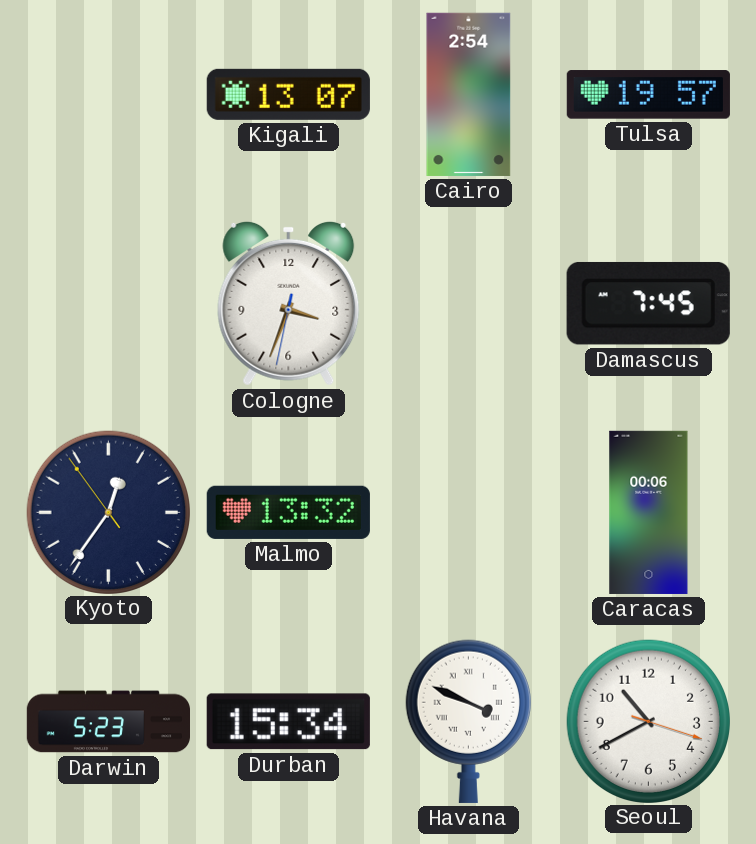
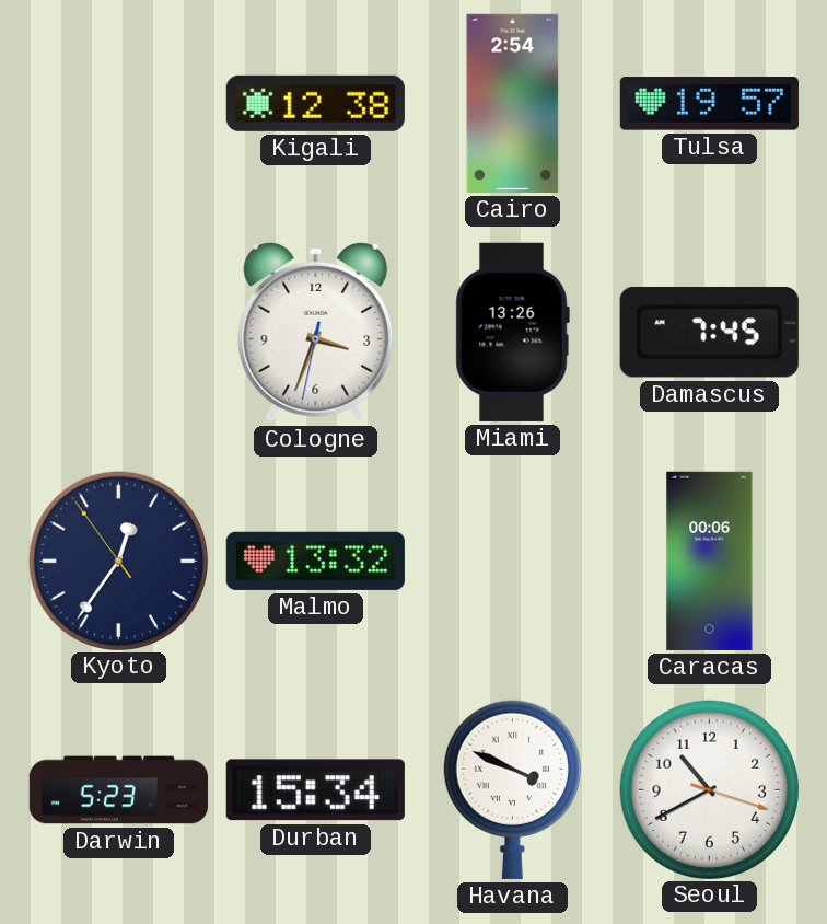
Kigali: 13:07 -> 12:38 (315, 103)
Miami: none -> 13:26 (512, 332)
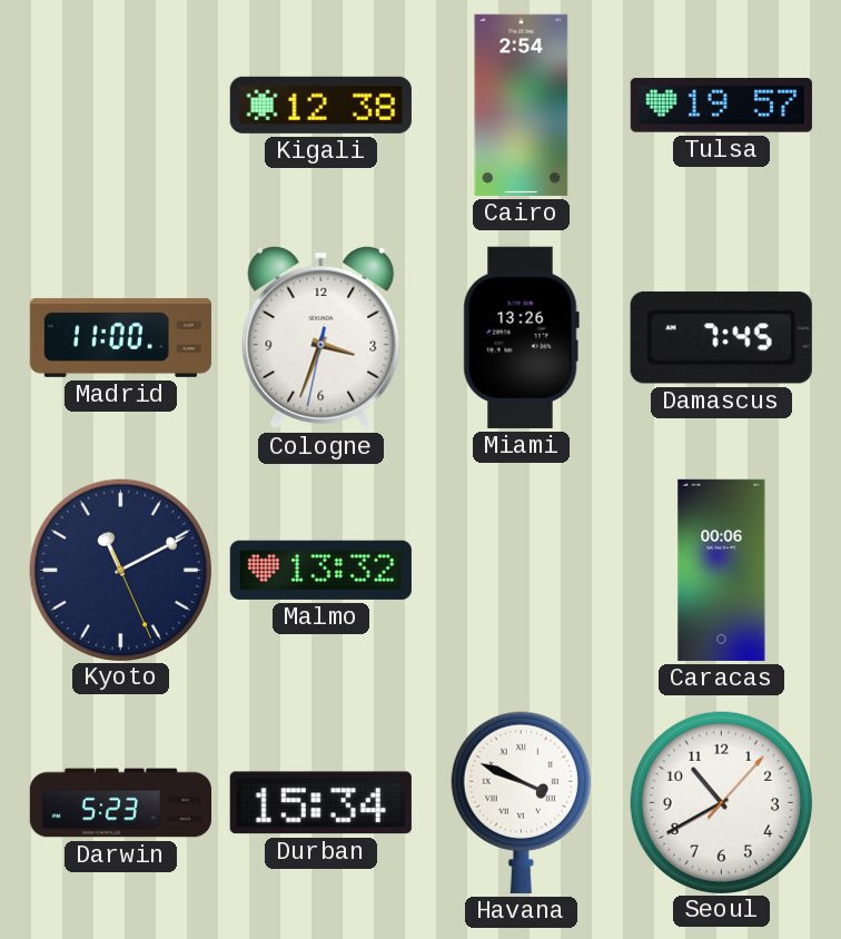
Madrid: none -> 11:00 (120, 337)
Kyoto: 12:35 -> 11:10 (120, 570)
Seoul: 10:40:18 -> 10:40:07 (721, 802)
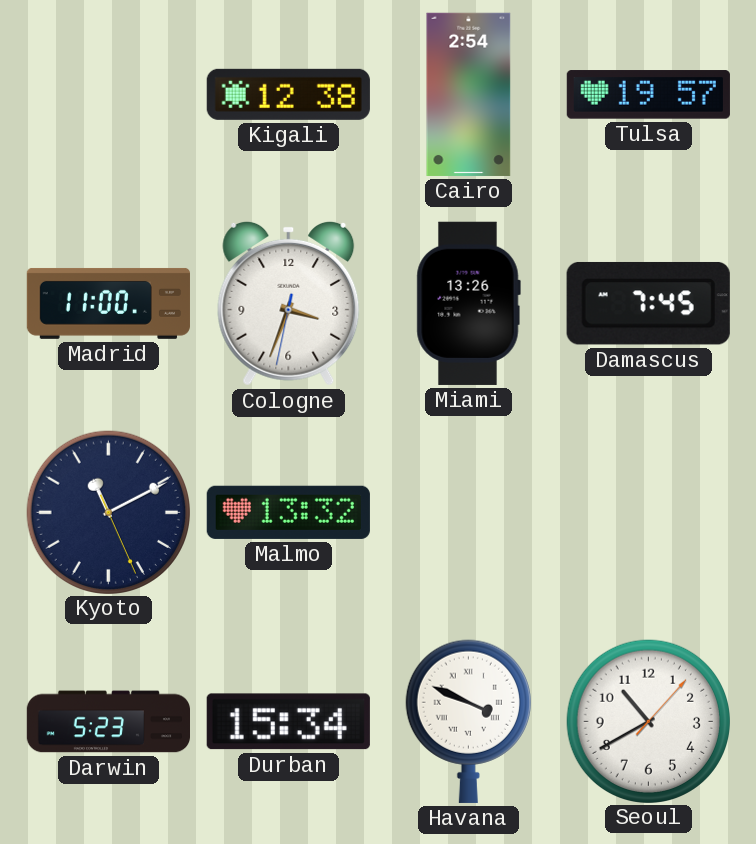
Caracas: 00:06 -> none (722, 570)
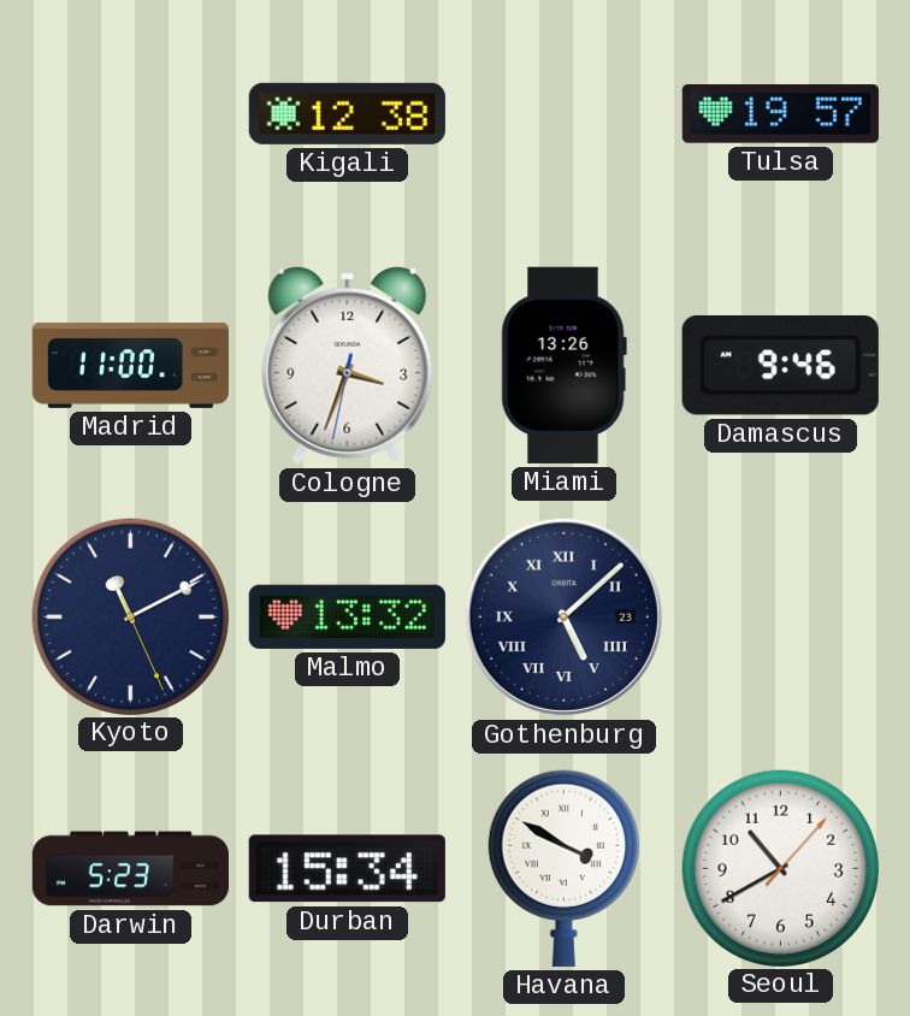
Cairo: 2:54 -> none (469, 94)
Damascus: 7:45 -> 9:46 (780, 365)
Gothenburg: none -> 5:08 (563, 616)
Havana: 3:49 -> 3:50 (563, 868)
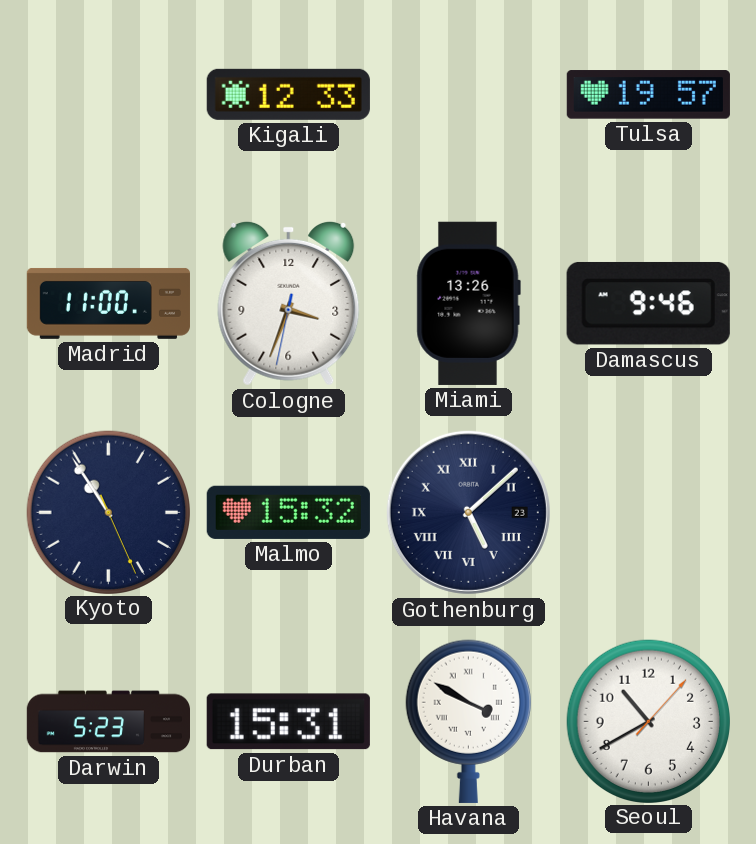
Kigali: 12:38 -> 12:33 (288, 94)
Kyoto: 11:10 -> 10:54 (108, 512)
Malmo: 13:32 -> 15:32 (288, 512)
Durban: 15:34 -> 15:31 (288, 722)
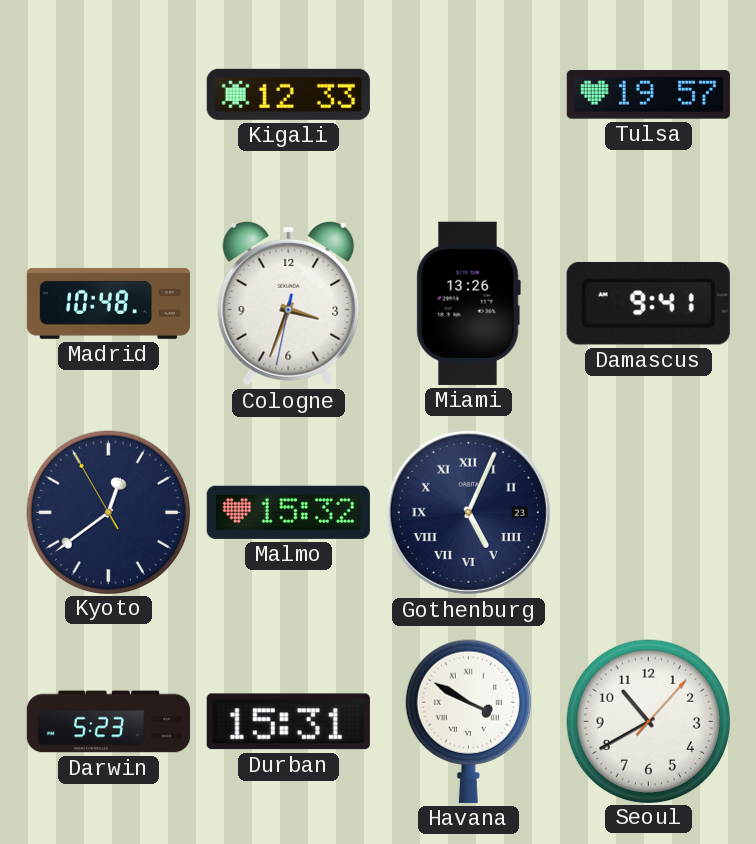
Madrid: 11:00 -> 10:48 (108, 303)
Damascus: 9:46 -> 9:41 (648, 303)
Kyoto: 10:54 -> 12:38 (108, 512)
Gothenburg: 5:08 -> 5:04 (468, 512)
